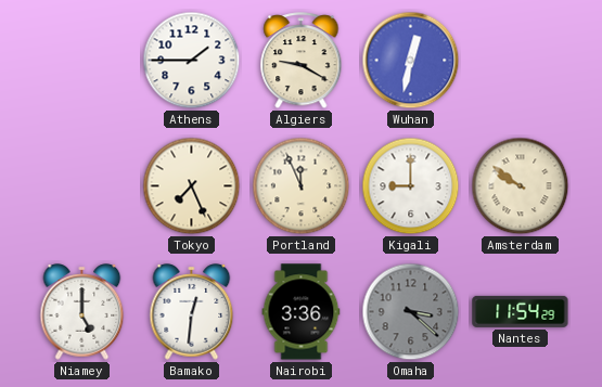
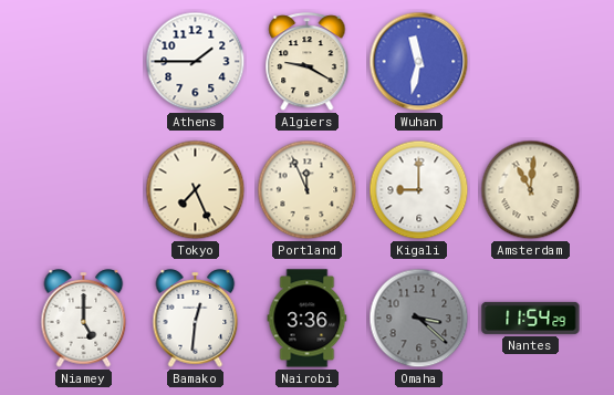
Wuhan: 12:32 -> 11:32 (419, 62)
Amsterdam: 9:51 -> 11:01 (531, 190)
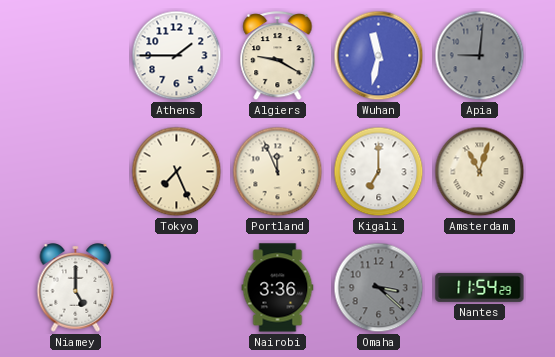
Apia: none -> 9:01 (480, 56)
Kigali: 9:00 -> 7:00 (379, 172)
Amsterdam: 11:01 -> 11:03 (480, 172)
Bamako: 12:31 -> none (196, 319)
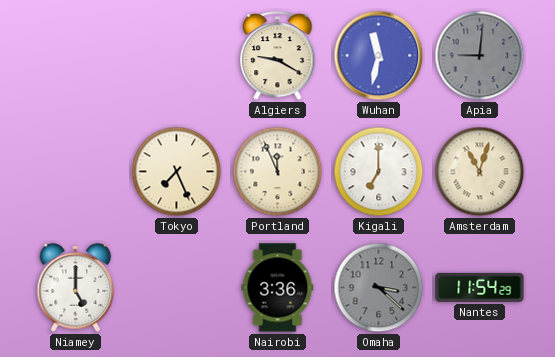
Athens: 1:45 -> none (177, 56)
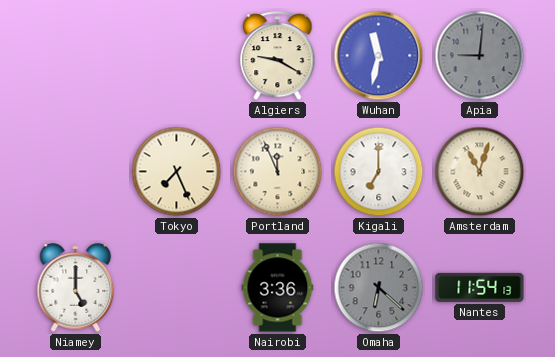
Omaha: 3:22 -> 6:22 (379, 288)
Nantes: 11:54:29 -> 11:54:13 (480, 287)
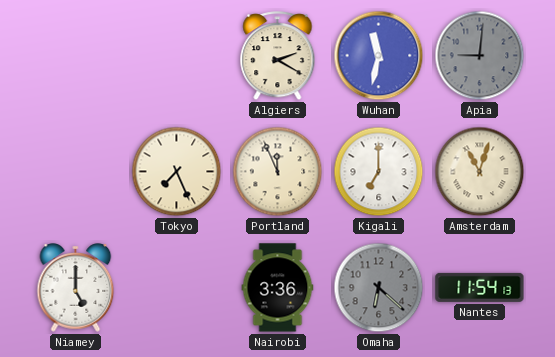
Algiers: 9:20 -> 2:20 (278, 56)
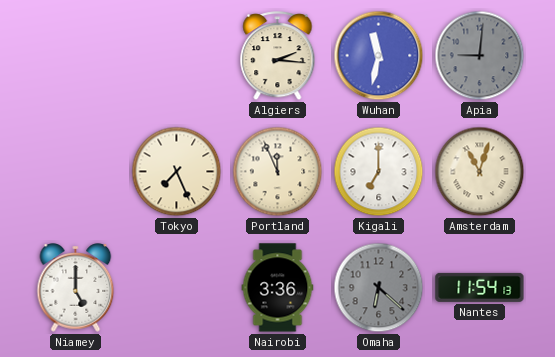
Algiers: 2:20 -> 2:16 (278, 56)
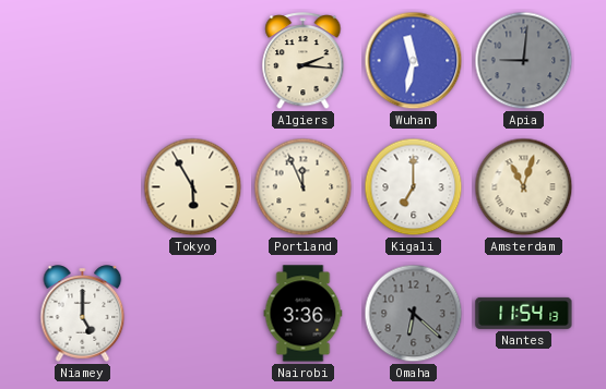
Tokyo: 7:26 -> 5:55 (193, 187)
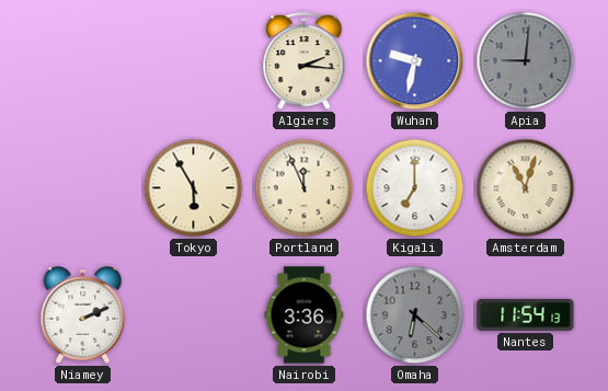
Wuhan: 11:32 -> 9:32 (415, 61)
Niamey: 5:00 -> 2:11 (83, 315)
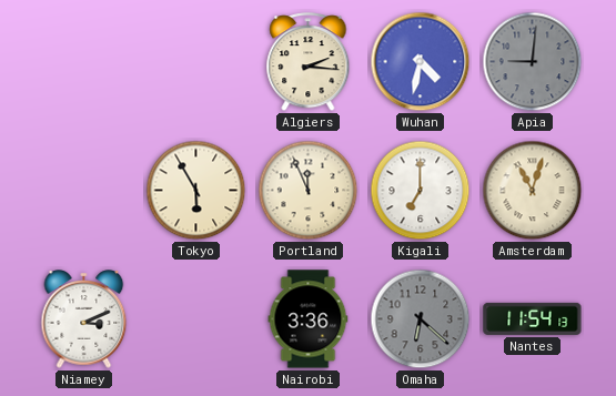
Wuhan: 9:32 -> 4:32 (421, 62)
Niamey: 2:11 -> 3:11 (84, 319)
